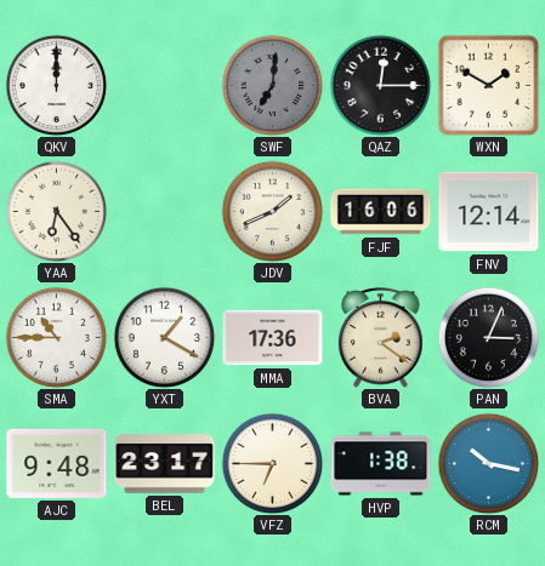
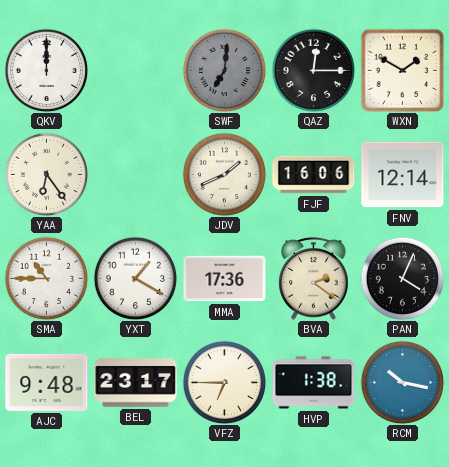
PAN: 3:04 -> 4:04 (402, 278)
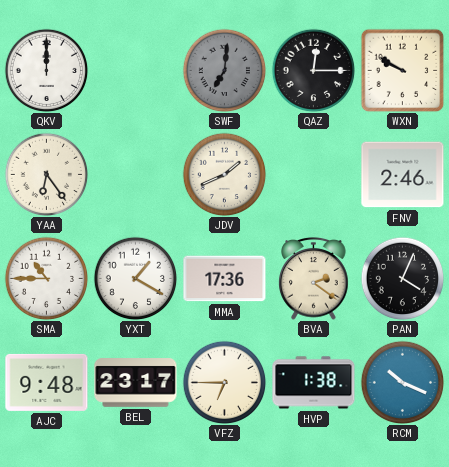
WXN: 1:50 -> 9:50 (402, 70)
FJF: 16:06 -> none (314, 175)
FNV: 12:14 -> 2:46 (403, 175)
RCM: 10:17 -> 10:19 (402, 382)
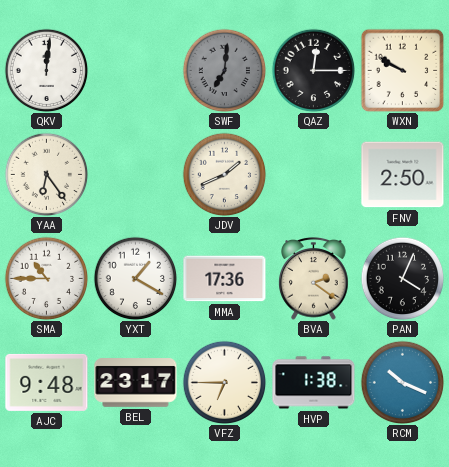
QKV: 12:00 -> 12:01 (46, 70)
FNV: 2:46 -> 2:50 (403, 175)
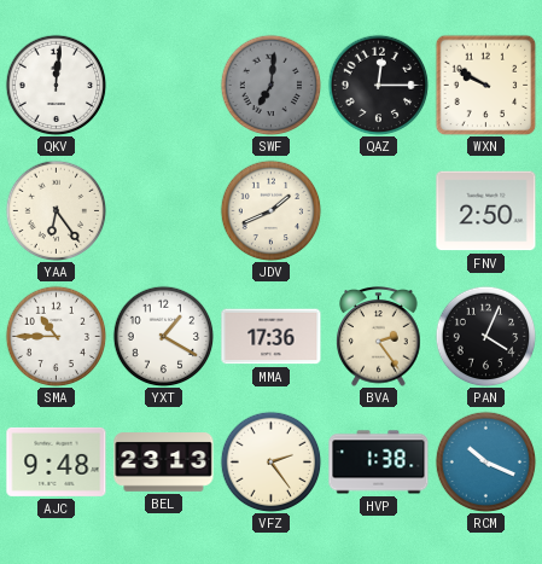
BVA: 2:21 -> 2:24 (379, 337)
BEL: 23:17 -> 23:13 (164, 463)
VFZ: 6:45 -> 2:24 (270, 461)
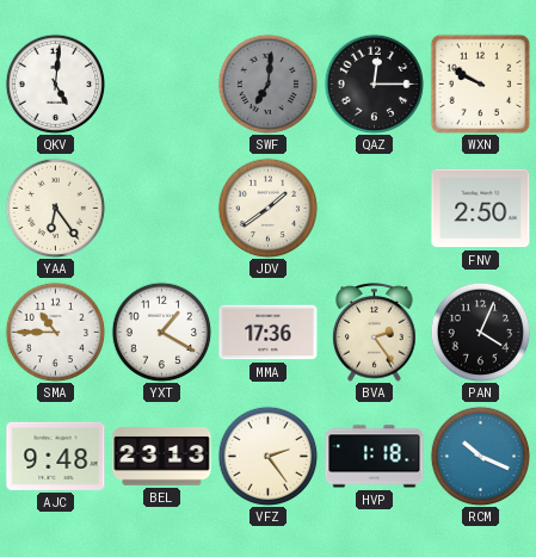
QKV: 12:01 -> 5:01 (55, 83)
JDV: 1:41 -> 1:39 (267, 208)
HVP: 1:38 -> 1:18 (375, 457)
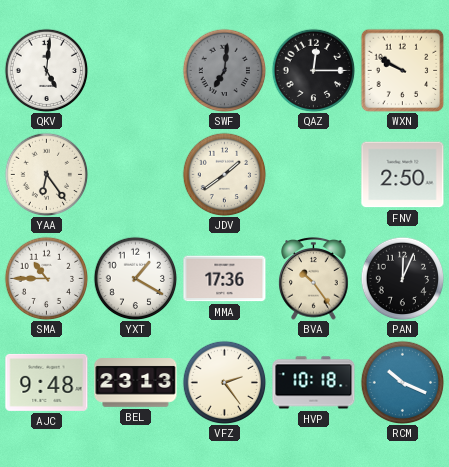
BVA: 2:24 -> 10:24 (314, 279)
PAN: 4:04 -> 12:04 (402, 278)
HVP: 1:18 -> 10:18 (314, 383)
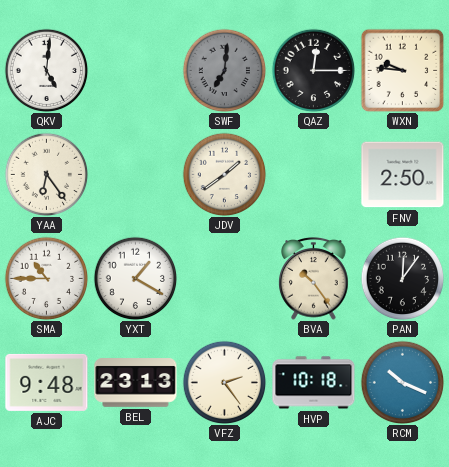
WXN: 9:50 -> 9:46 (402, 70)
MMA: 17:36 -> none (225, 279)
PAN: 12:04 -> 12:06 (402, 278)
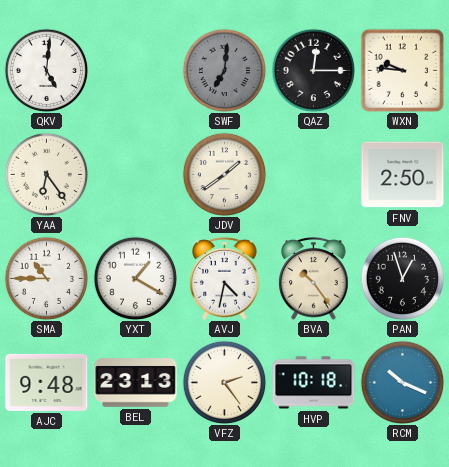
AVJ: none -> 4:32 (225, 279)
PAN: 12:06 -> 12:57 (402, 278)
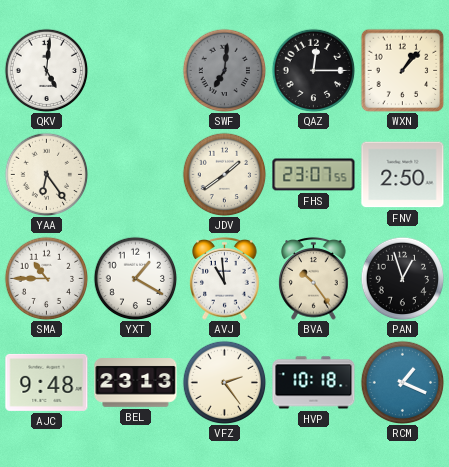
WXN: 9:46 -> 1:07 (402, 70)
FHS: none -> 23:07 (314, 175)
AVJ: 4:32 -> 10:59 (225, 279)
RCM: 10:19 -> 1:19 (402, 382)
